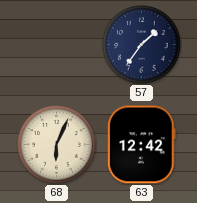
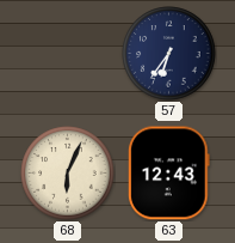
57: 1:36 -> 6:36 (169, 54)
63: 12:42 -> 12:43 (168, 174)
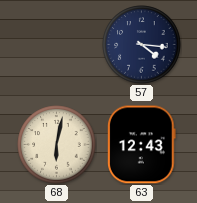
57: 6:36 -> 4:16 (142, 45)
68: 6:04 -> 6:02 (57, 145)
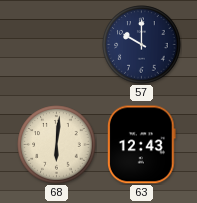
57: 4:16 -> 10:00 (142, 45)
68: 6:02 -> 6:01 (57, 145)
